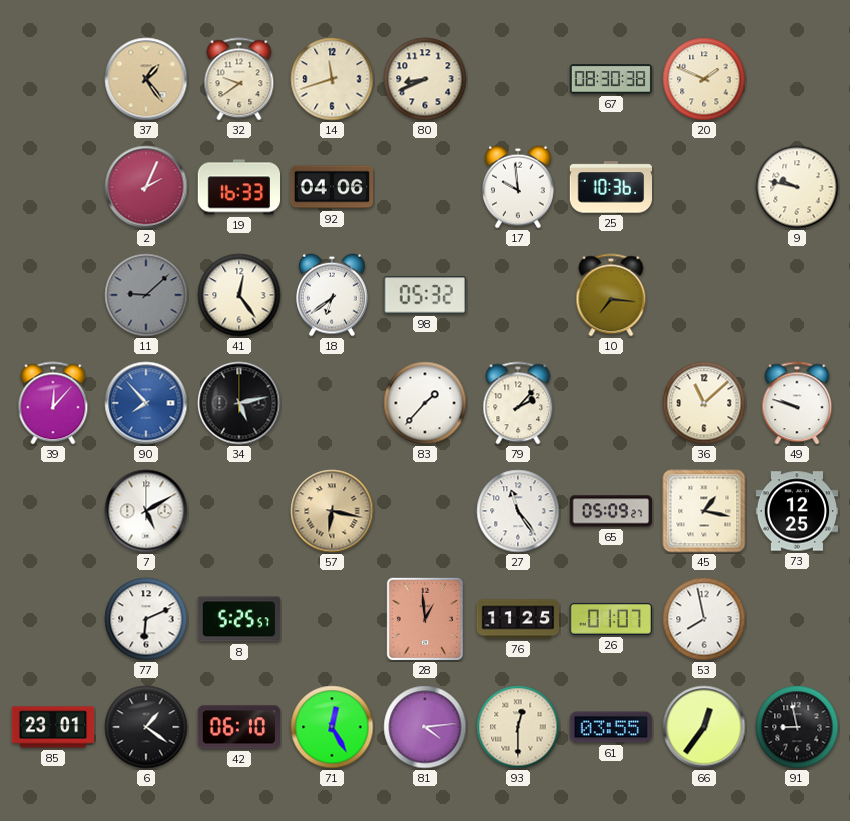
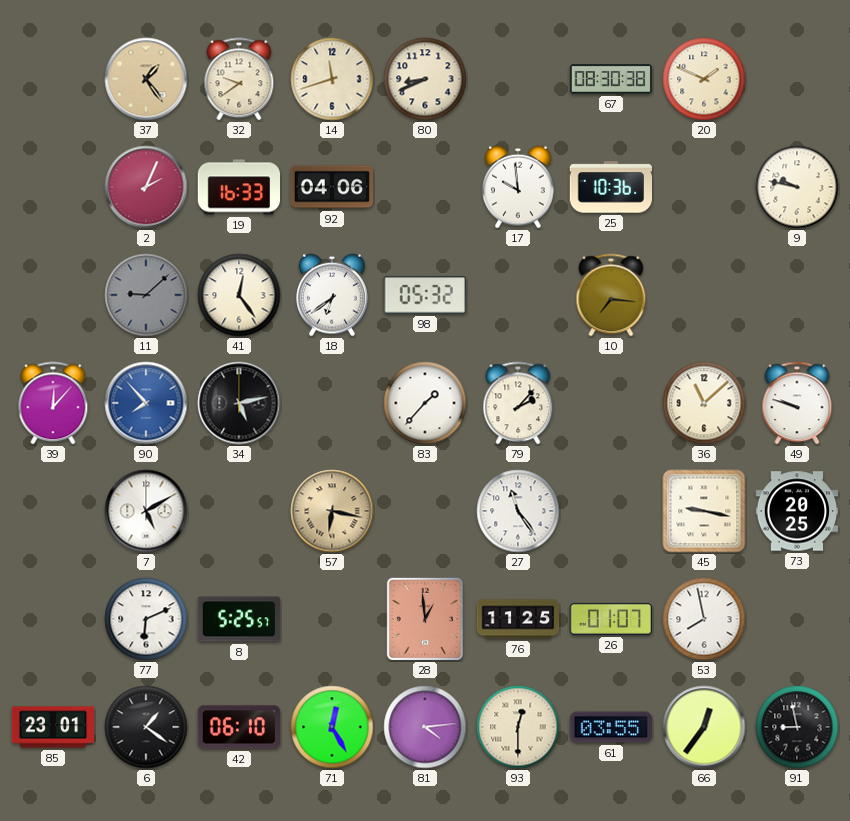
65: 05:09 -> none (611, 511)
45: 1:17 -> 9:17 (704, 511)
73: 12:25 -> 20:25 (797, 511)
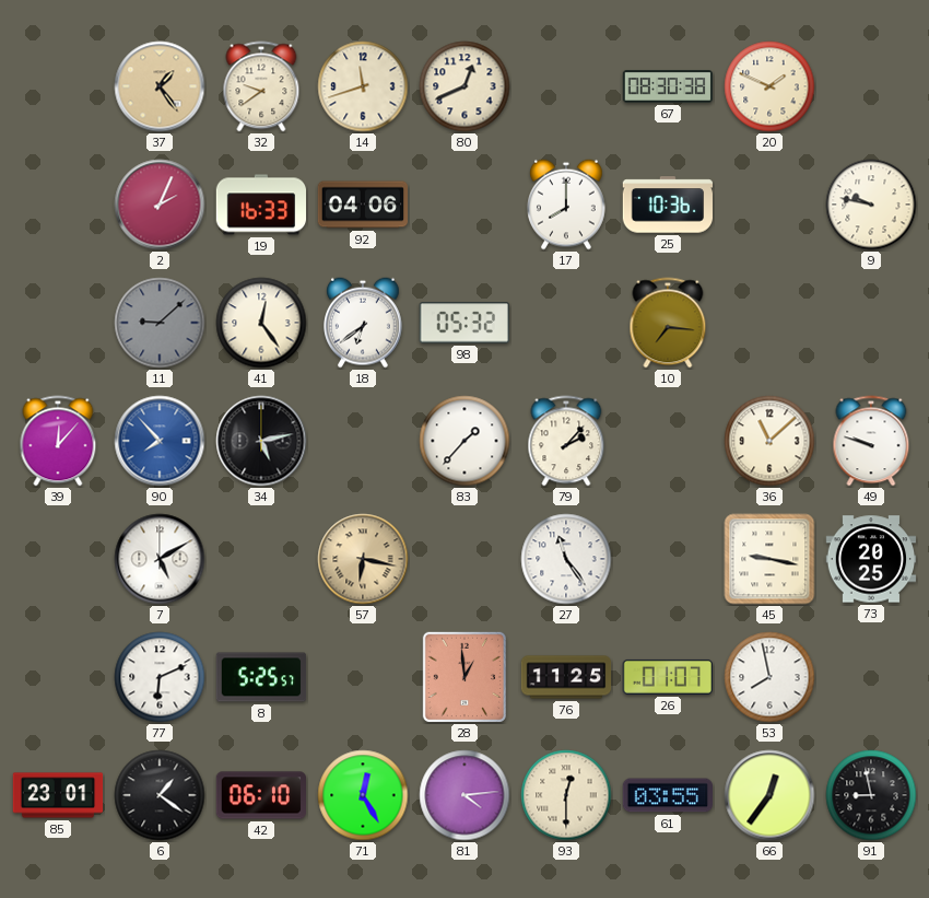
80: 8:41 -> 12:41 (465, 86)
17: 9:59 -> 8:00 (567, 205)
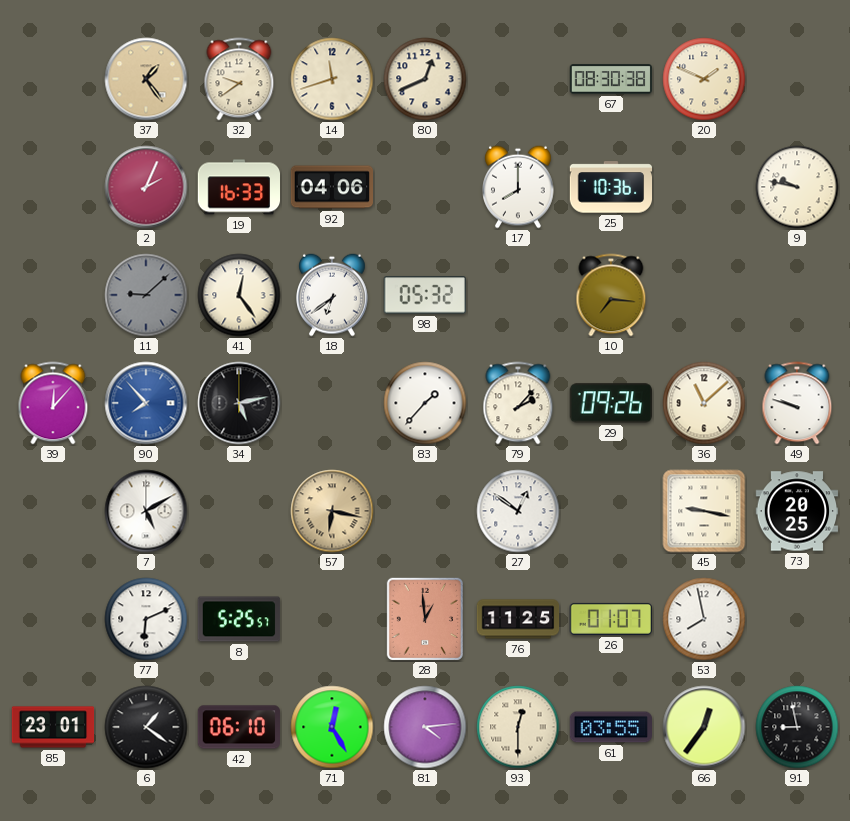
29: none -> 09:26 (610, 403)
27: 11:24 -> 12:51 (518, 511)
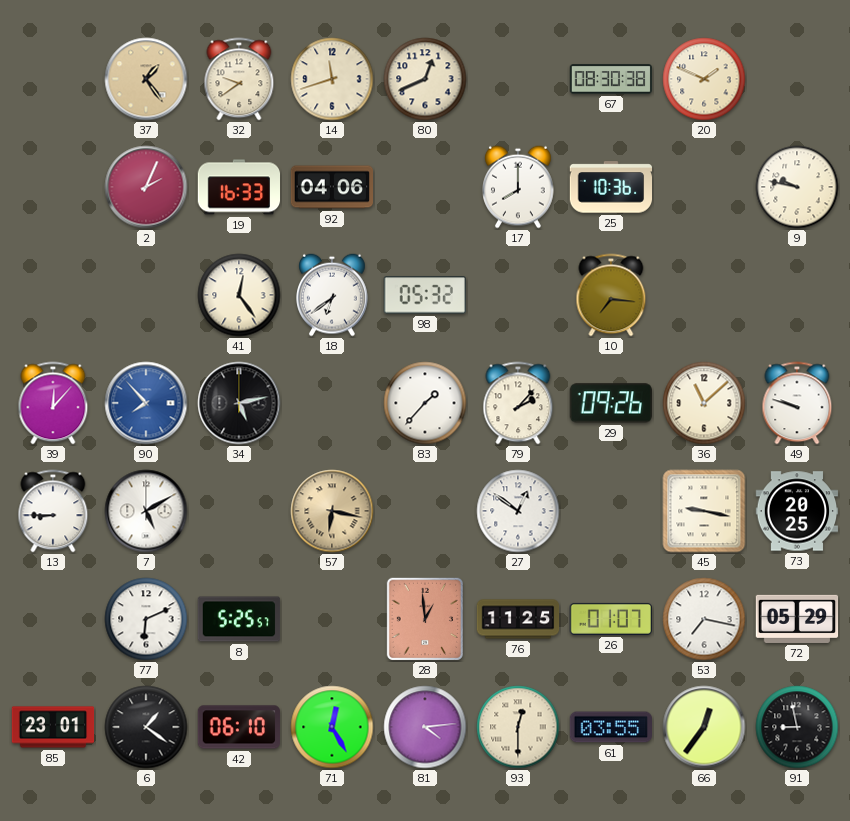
11: 9:08 -> none (146, 295)
13: none -> 8:45 (53, 511)
53: 7:58 -> 7:17 (704, 619)
72: none -> 05:29 (797, 619)
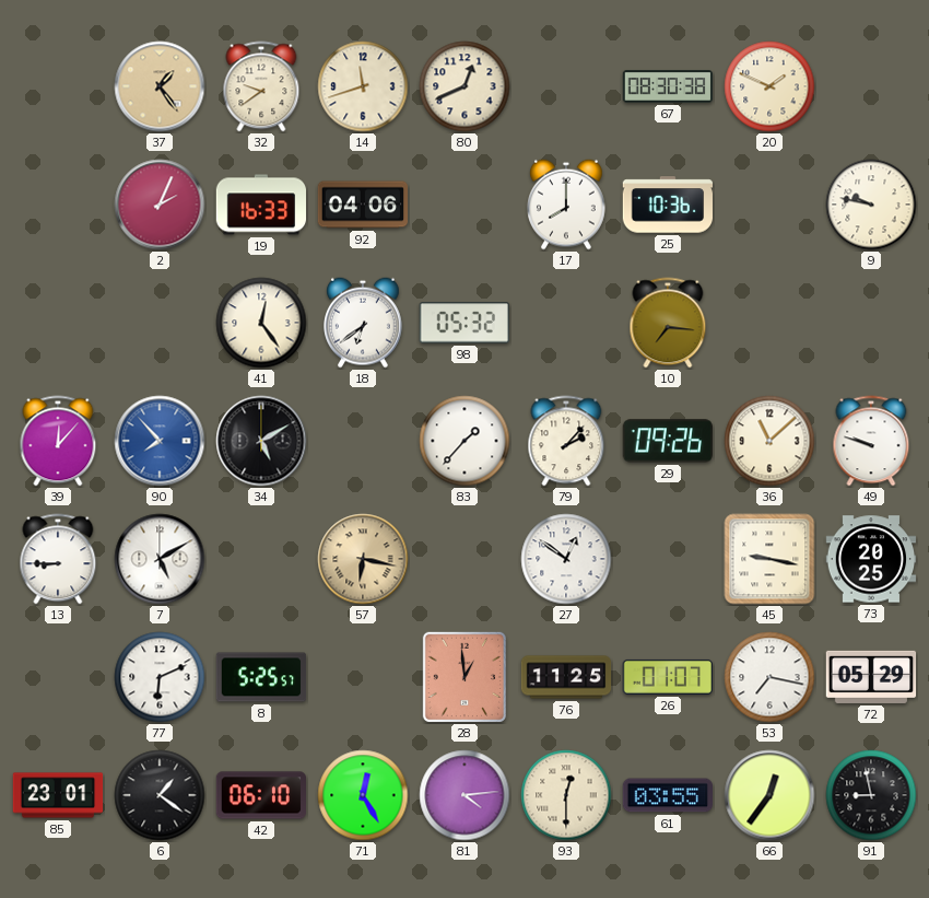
34: 5:13 -> 5:10 (261, 441)
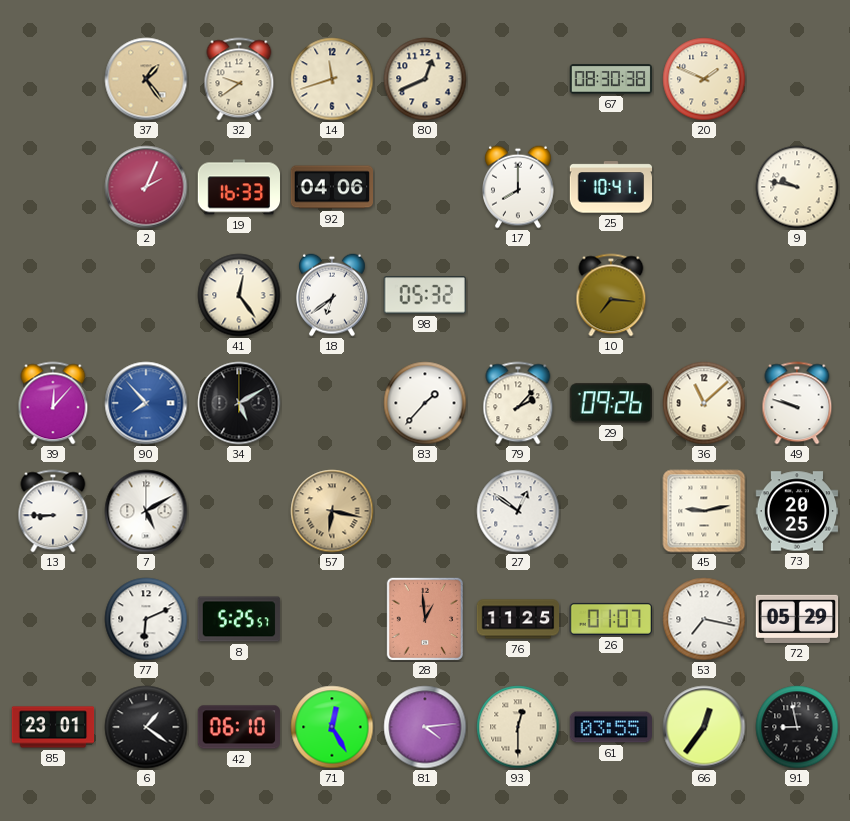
25: 10:36 -> 10:41 (610, 187)
45: 9:17 -> 9:13 (704, 511)
